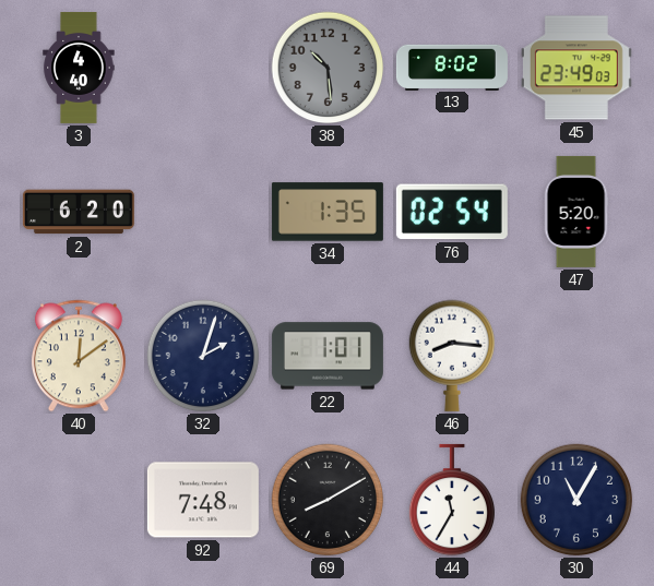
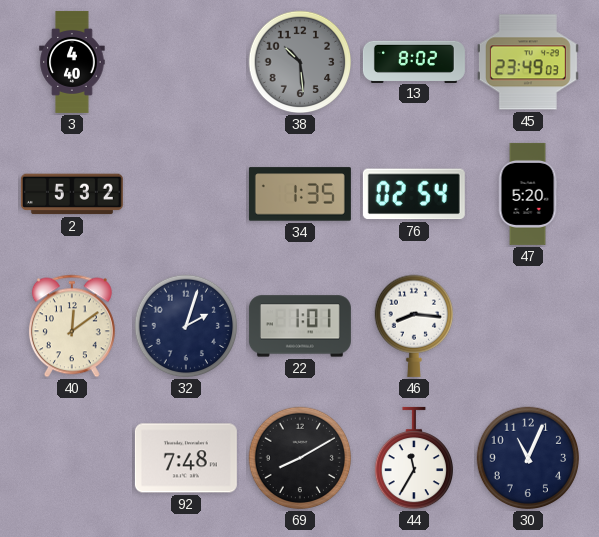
2: 6:20 -> 5:32 (72, 194)
30: 11:05 -> 11:04 (528, 458)
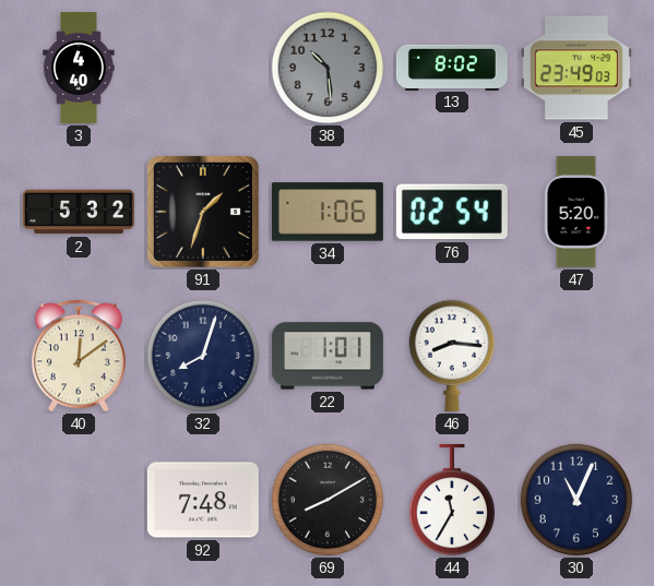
91: none -> 1:33 (203, 212)
34: 1:35 -> 1:06 (328, 212)
32: 2:03 -> 8:03 (203, 356)
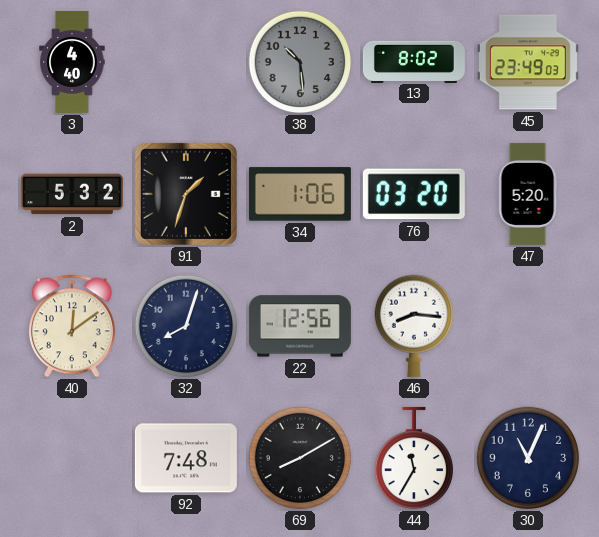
76: 02:54 -> 03:20 (414, 194)
22: 1:01 -> 12:56 (300, 326)
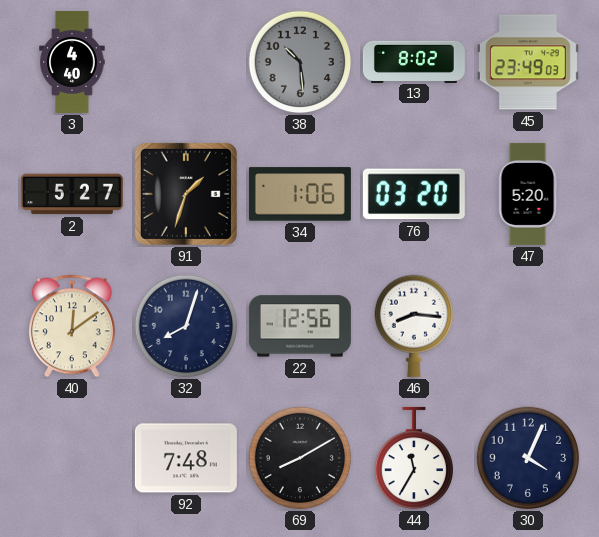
2: 5:32 -> 5:27 (72, 194)
30: 11:04 -> 4:04 (528, 458)
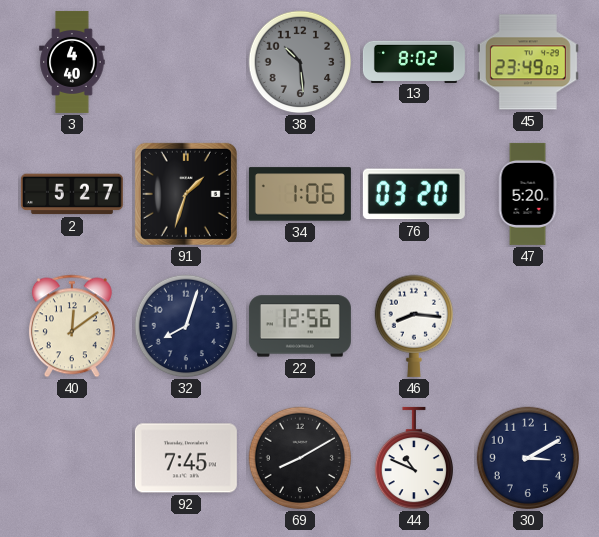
92: 7:48 -> 7:45 (186, 458)
44: 11:35 -> 10:49 (413, 458)
30: 4:04 -> 3:10 (528, 458)
